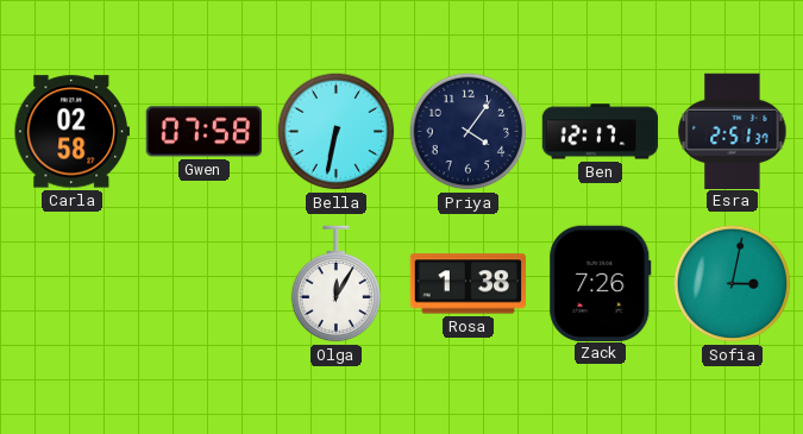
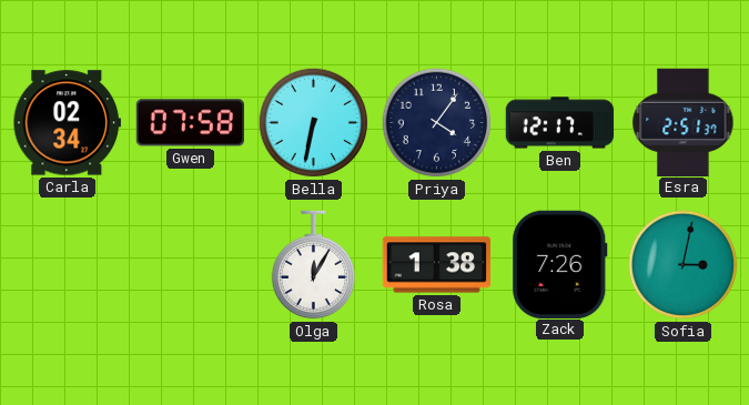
Carla: 02:58 -> 02:34 (67, 123)
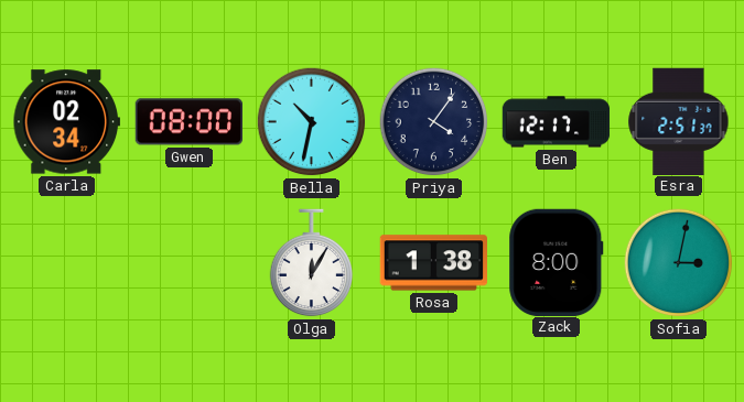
Gwen: 07:58 -> 08:00 (188, 122)
Bella: 6:32 -> 10:32 (312, 122)
Zack: 7:26 -> 8:00 (557, 262)
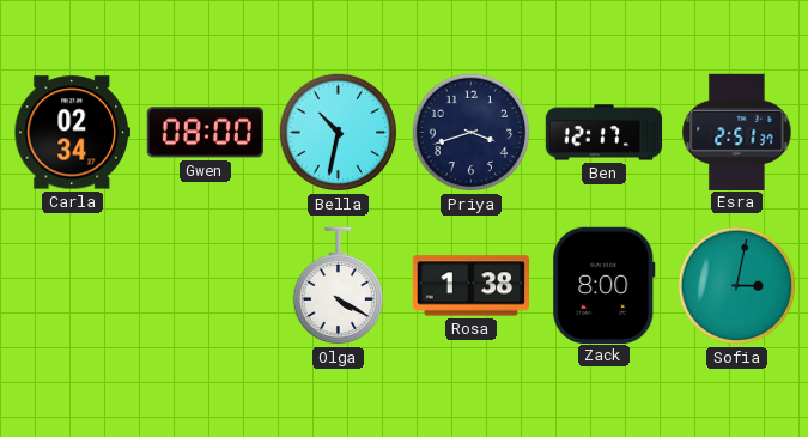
Priya: 4:06 -> 3:42 (472, 133)
Olga: 12:05 -> 4:20 (338, 286)
